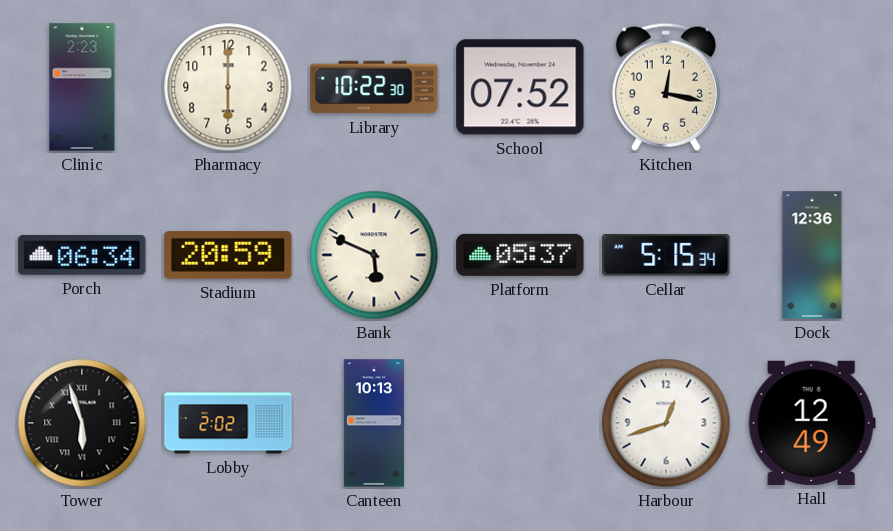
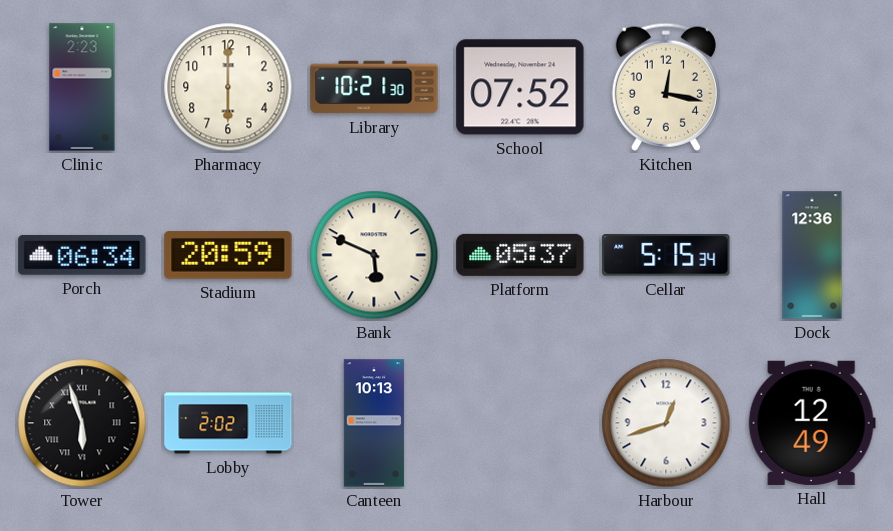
Library: 10:22 -> 10:21 (374, 87)
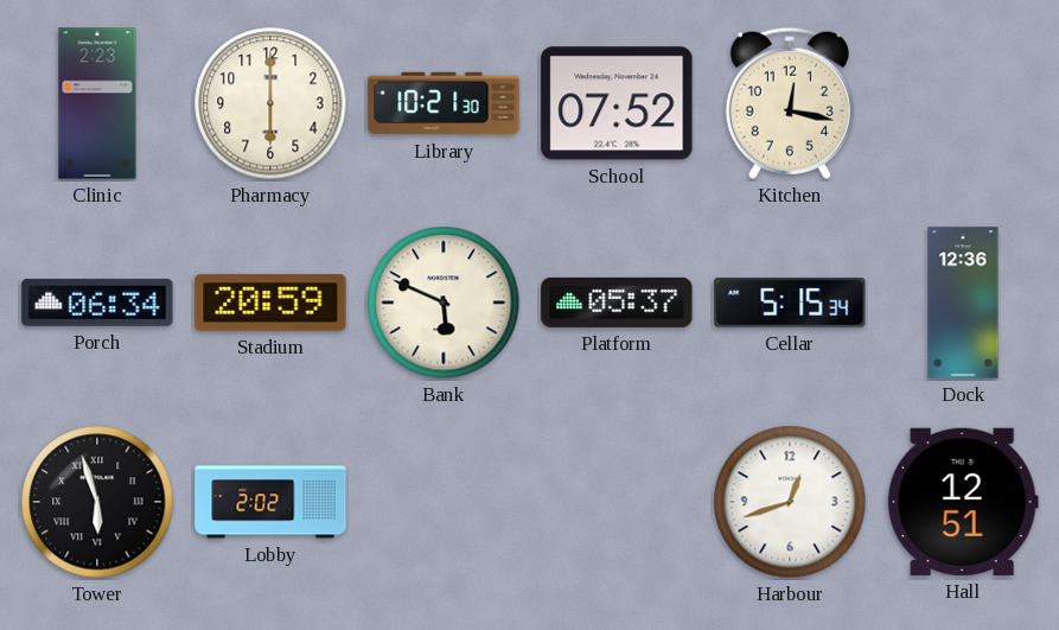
Canteen: 10:13 -> none (374, 423)
Hall: 12:49 -> 12:51 (963, 502)
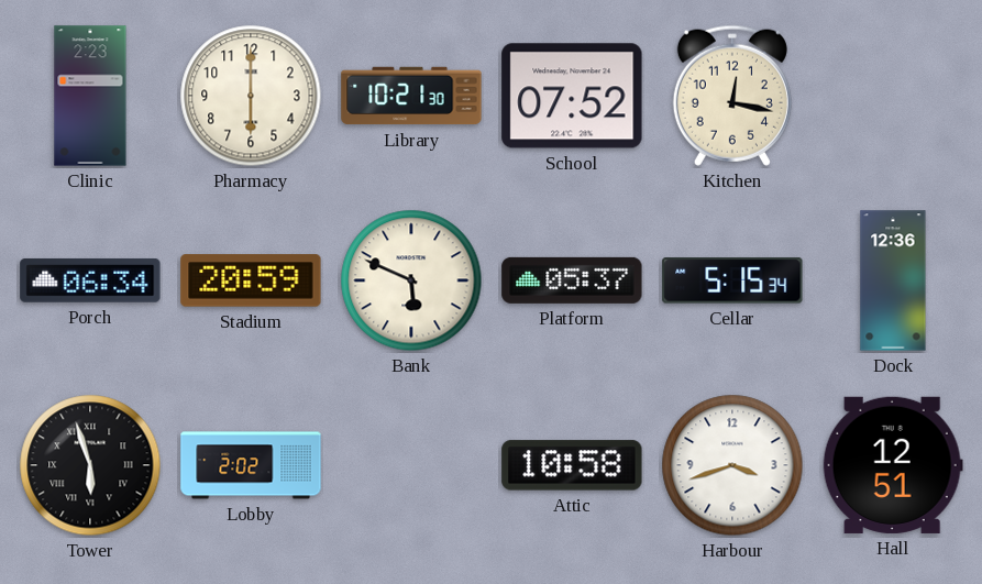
Attic: none -> 10:58 (572, 465)
Harbour: 12:42 -> 3:42 (732, 465)
